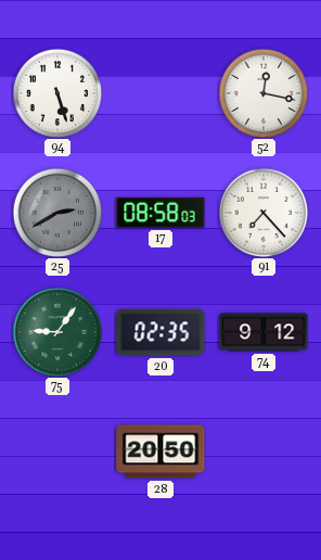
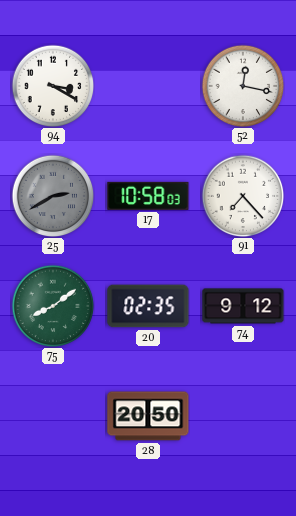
94: 5:27 -> 3:20 (53, 86)
17: 08:58 -> 10:58 (148, 196)
75: 9:06 -> 8:09 (53, 306)
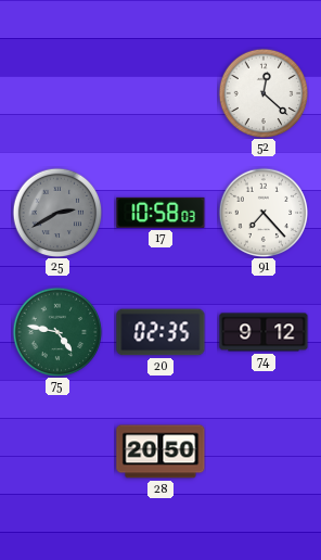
94: 3:20 -> none (53, 86)
52: 12:17 -> 12:22 (264, 93)
75: 8:09 -> 4:47 (57, 332)
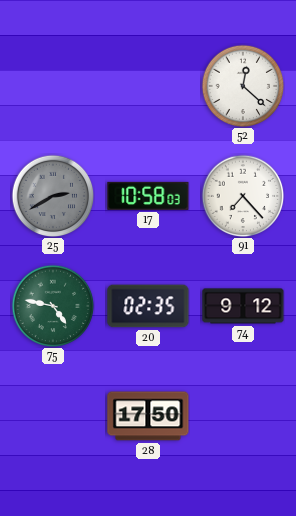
28: 20:50 -> 17:50 (148, 416)
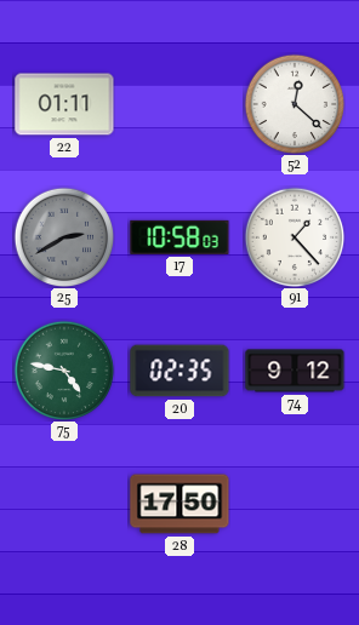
22: none -> 01:11 (64, 104)
91: 7:23 -> 1:23 (295, 237)
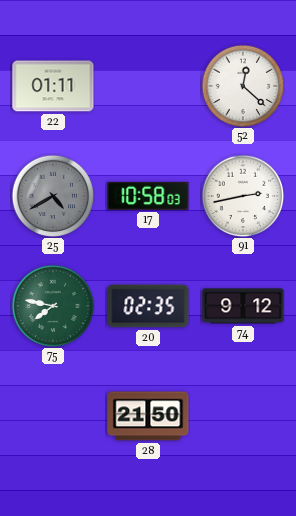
25: 2:40 -> 4:40 (53, 196)
91: 1:23 -> 2:43 (243, 196)
75: 4:47 -> 7:47 (53, 306)
28: 17:50 -> 21:50 (148, 416)
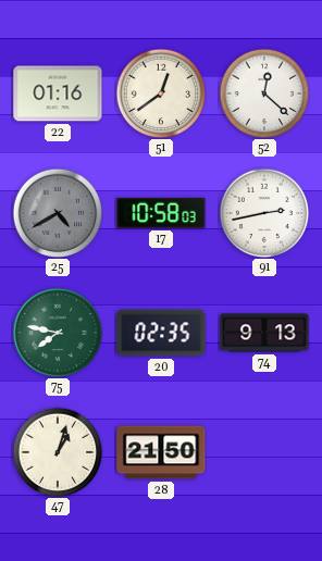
22: 01:11 -> 01:16 (58, 93)
51: none -> 12:39 (161, 93)
74: 9:12 -> 9:13 (264, 333)
47: none -> 1:03 (58, 452)
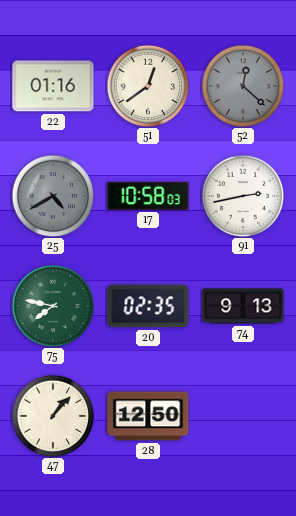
52 dial: white -> grey (243, 86)
47: 1:03 -> 1:07 (53, 416)
28: 21:50 -> 12:50 (148, 416)
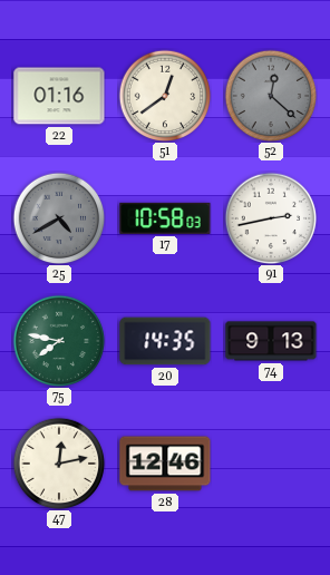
20: 02:35 -> 14:35 (165, 341)
47: 1:07 -> 12:13 (59, 464)
28: 12:50 -> 12:46 (165, 464)
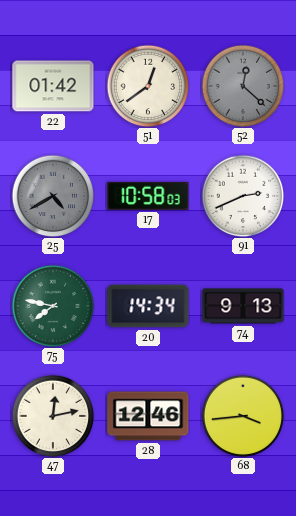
22: 01:16 -> 01:42 (53, 86)
91: 2:43 -> 2:41 (243, 196)
20: 14:35 -> 14:34 (148, 306)
68: none -> 3:44 (243, 416)
